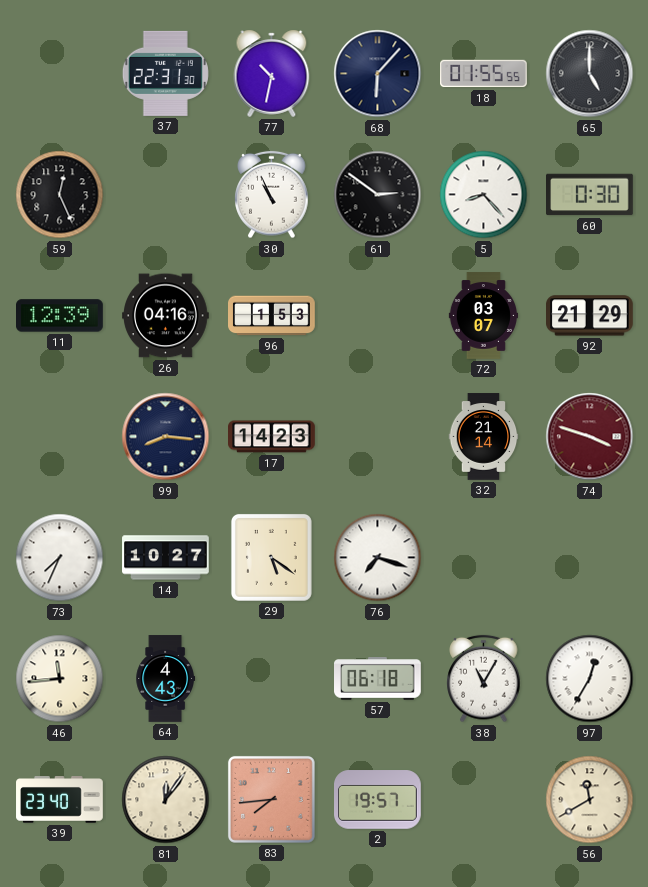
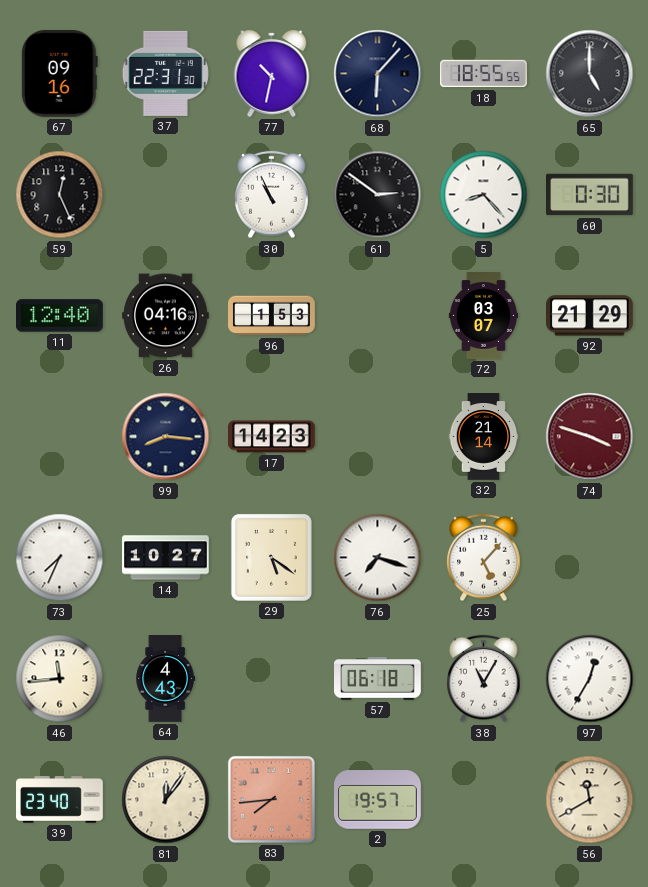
67: none -> 09:16 (59, 74)
18: 01:55 -> 18:55 (484, 74)
11: 12:39 -> 12:40 (60, 316)
25: none -> 5:07 (484, 558)
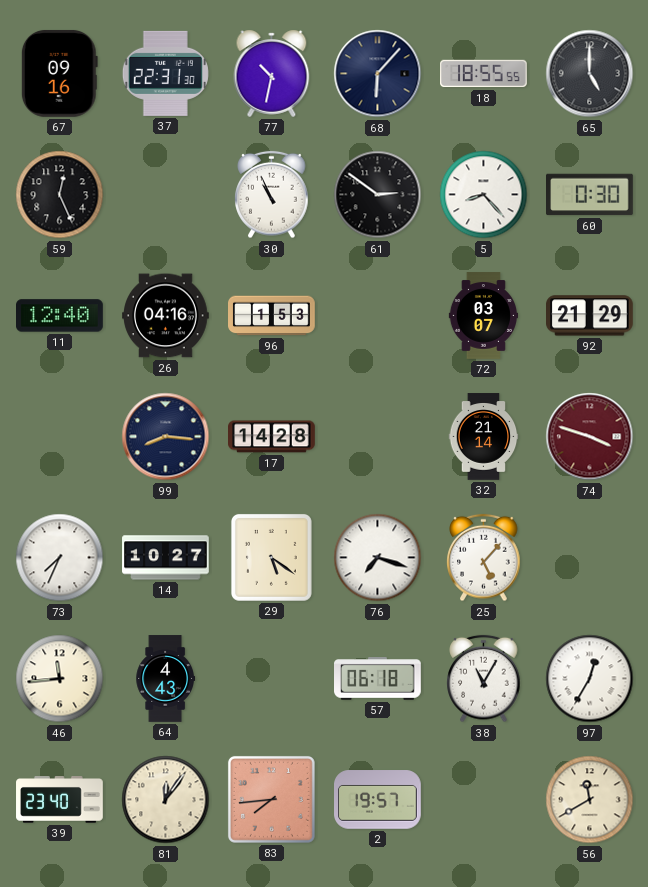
17: 14:23 -> 14:28 (272, 437)
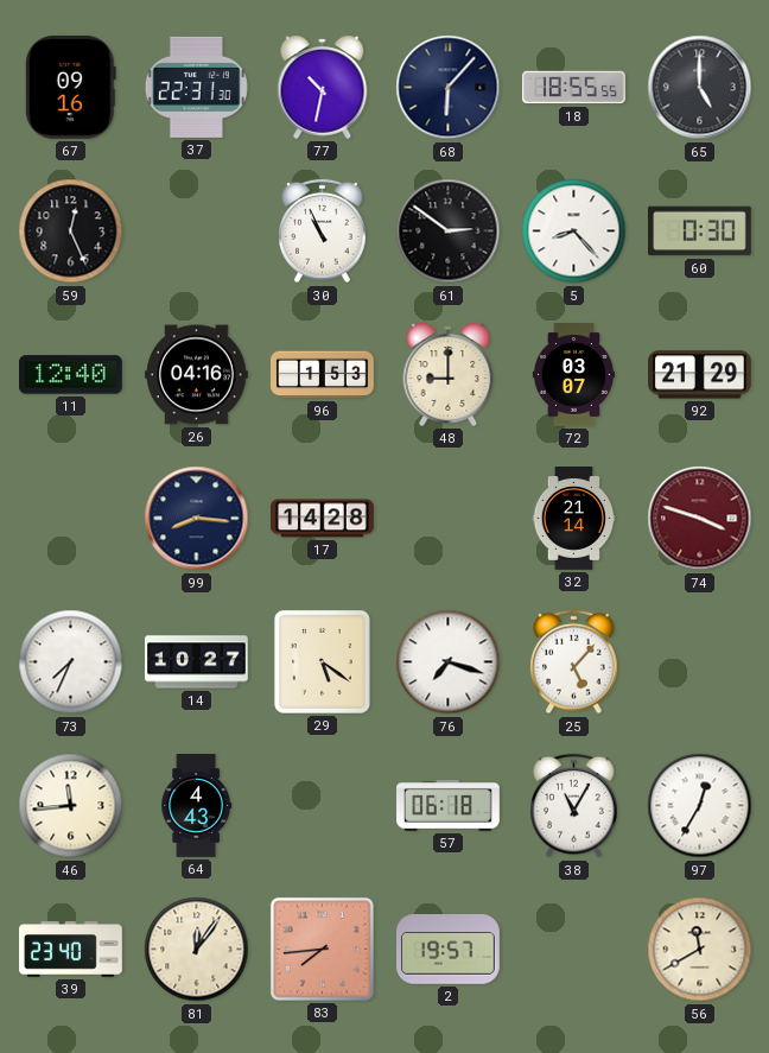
48: none -> 9:00 (449, 374)
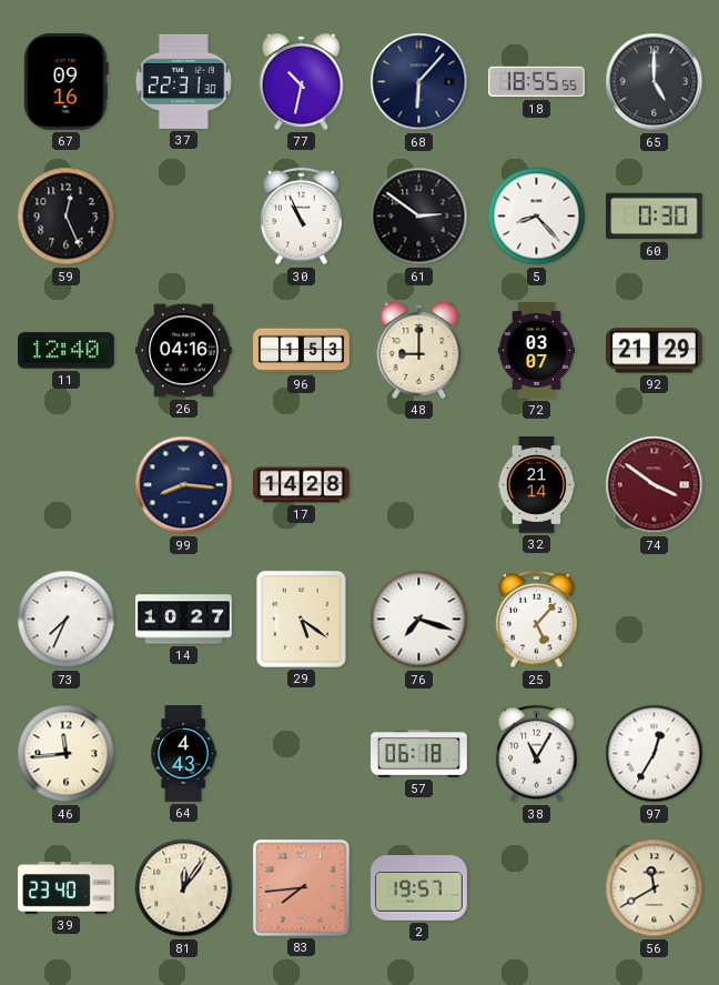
74: 3:48 -> 3:51 (655, 485)
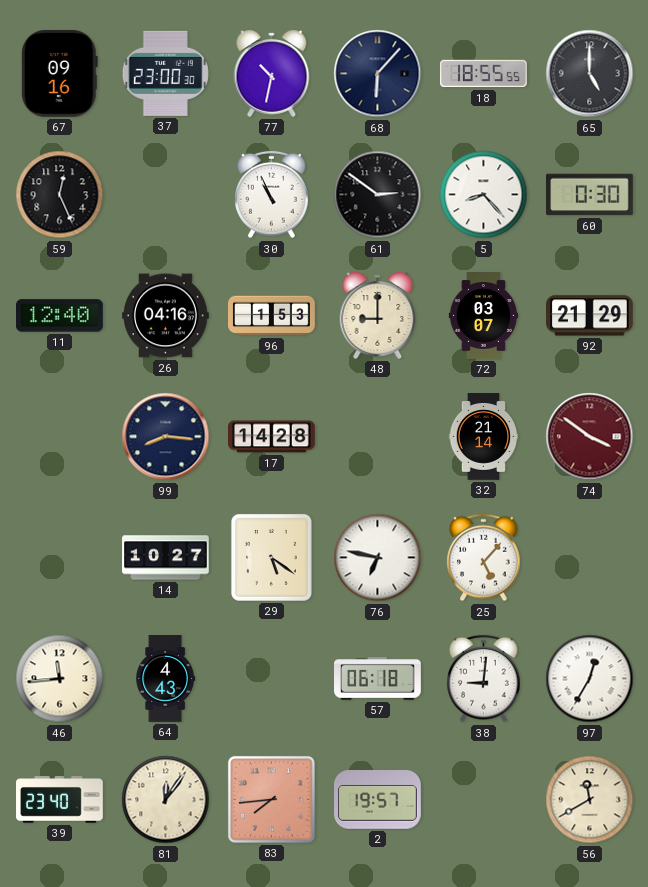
37: 22:31 -> 23:00 (165, 73)
73: 7:34 -> none (67, 620)
76: 7:18 -> 6:47 (378, 558)
38: 11:05 -> 9:01 (484, 679)
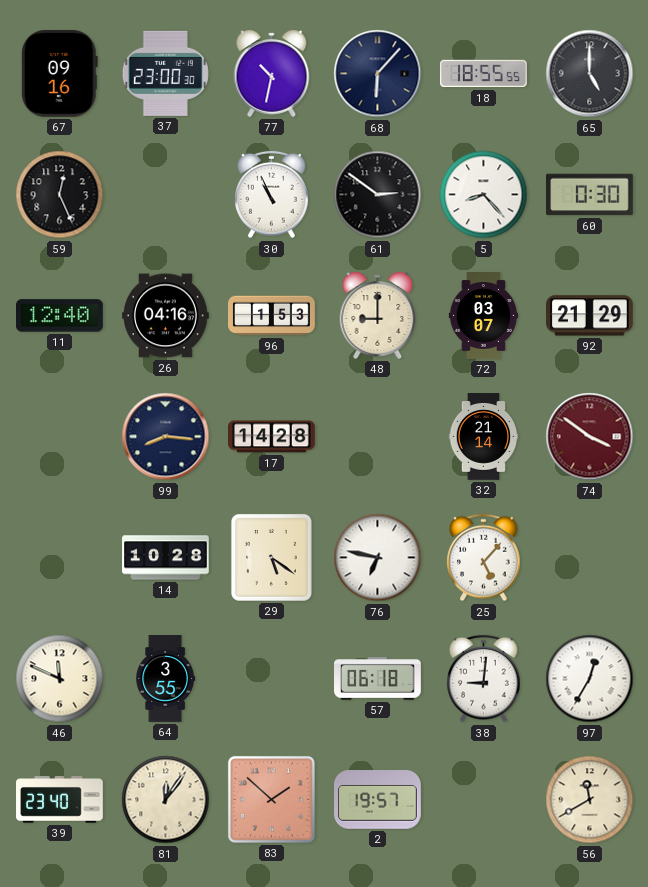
14: 10:27 -> 10:28 (166, 558)
46: 11:44 -> 11:49 (60, 679)
64: 4:43 -> 3:55 (166, 679)
83: 7:44 -> 1:52 (271, 799)
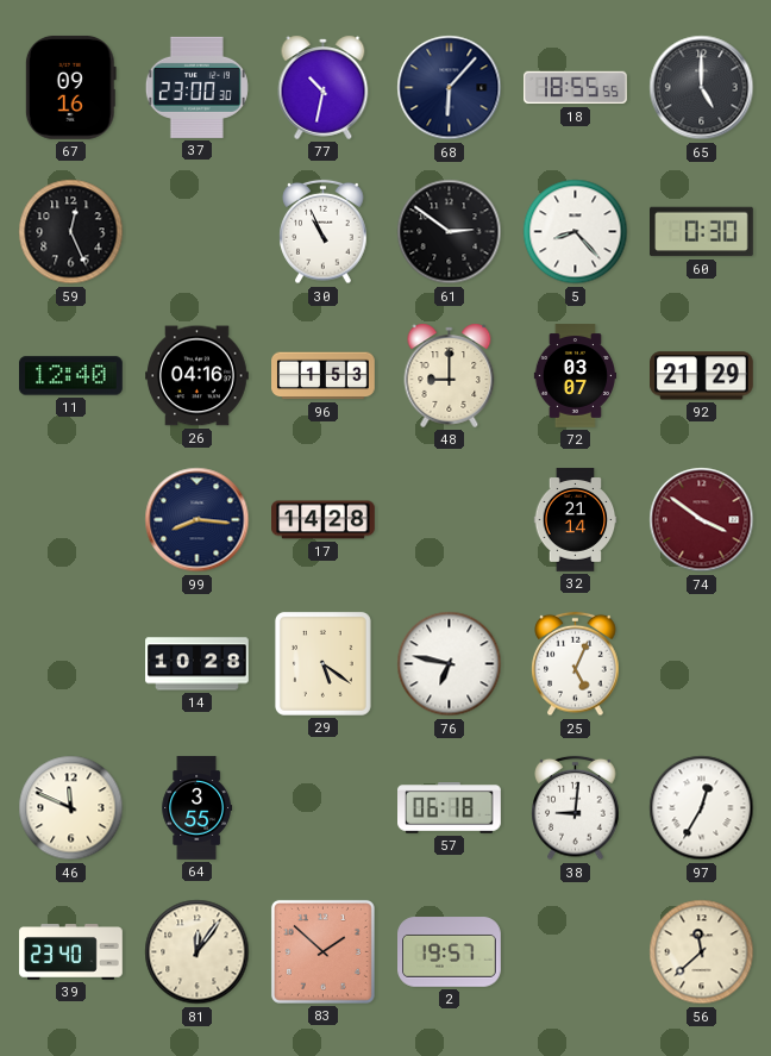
25: 5:07 -> 5:04 (576, 664)
56: 11:40 -> 11:38 (702, 952)
